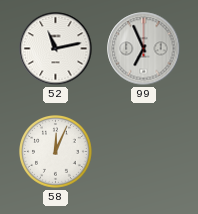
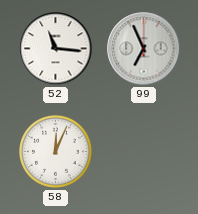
52: 11:13 -> 11:16 (56, 49)
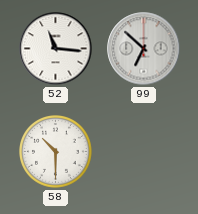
99: 6:56 -> 6:52 (144, 49)
58: 12:04 -> 10:30 (56, 152)
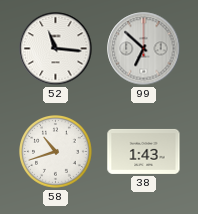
58: 10:30 -> 10:42 (56, 152)
38: none -> 1:43 (144, 151)
